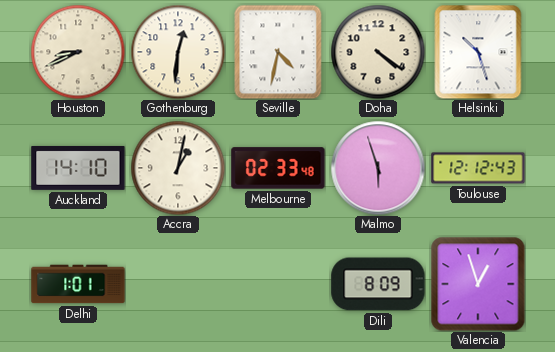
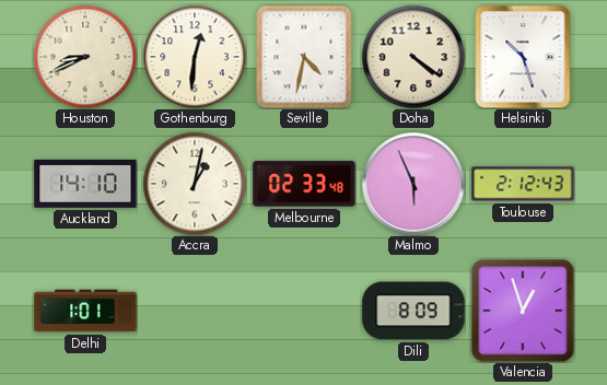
Malmo: 5:57 -> 5:56 (413, 184)
Toulouse: 12:12 -> 2:12 (523, 184)
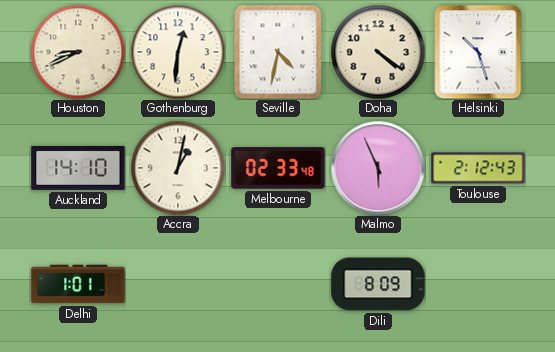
Valencia: 12:57 -> none (523, 311)
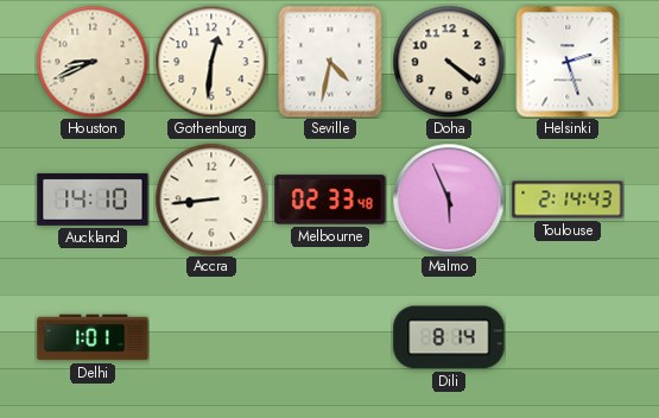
Helsinki: 10:27 -> 2:27 (568, 62)
Accra: 1:02 -> 8:44 (211, 199)
Toulouse: 2:12 -> 2:14 (568, 199)
Dili: 8:09 -> 8:14 (449, 337)
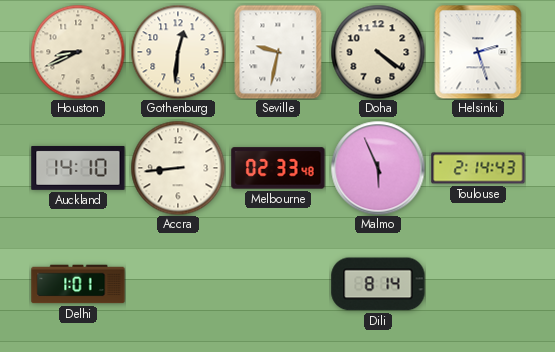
Seville: 4:32 -> 9:32 (278, 52)
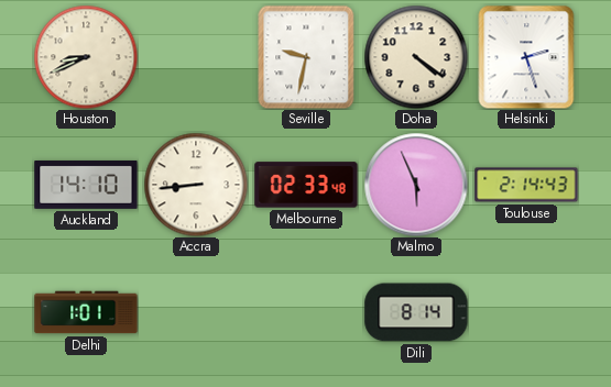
Gothenburg: 12:31 -> none (178, 52)
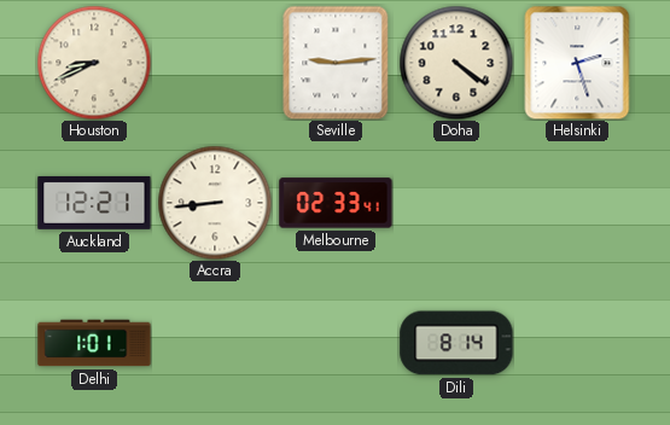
Seville: 9:32 -> 9:14 (336, 63)
Auckland: 14:10 -> 12:21 (94, 203)
Melbourne: 02:33:48 -> 02:33:41 (336, 203)
Malmo: 5:56 -> none (416, 185)
Toulouse: 2:14 -> none (526, 185)
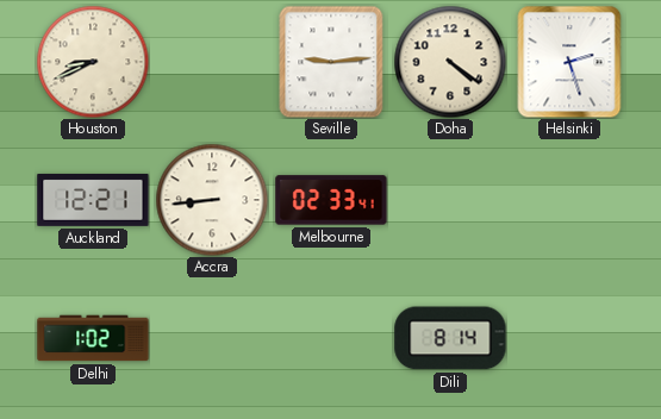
Delhi: 1:01 -> 1:02 (93, 338)
